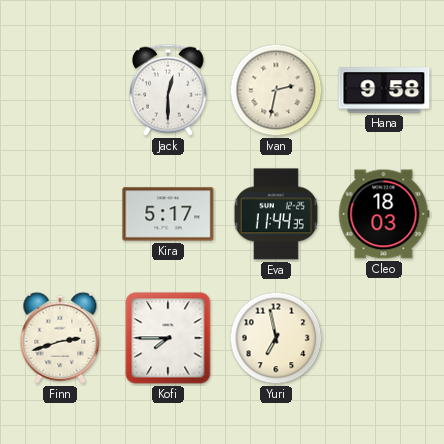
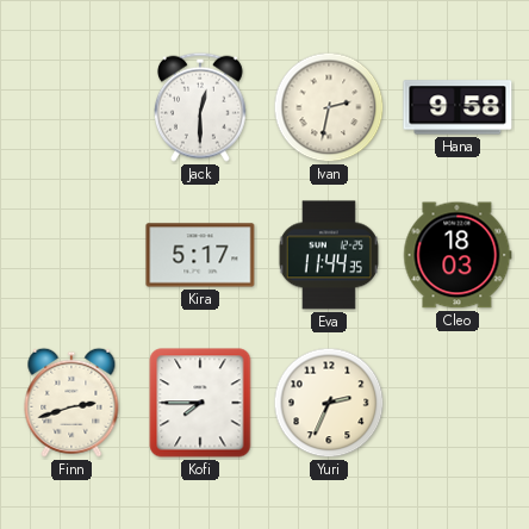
Yuri: 6:58 -> 2:34 (329, 403)
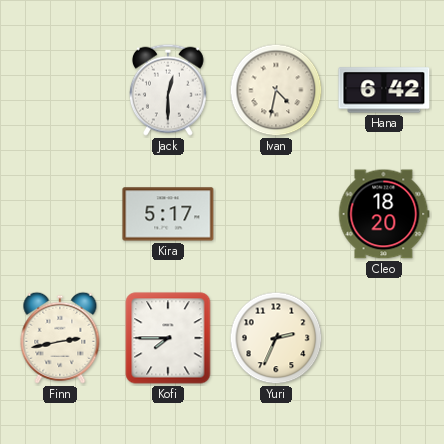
Ivan: 2:32 -> 4:32 (276, 90)
Hana: 9:58 -> 6:42 (384, 90)
Eva: 11:44 -> none (329, 255)
Cleo: 18:03 -> 18:20 (384, 214)
Finn: 2:42 -> 2:43 (60, 338)
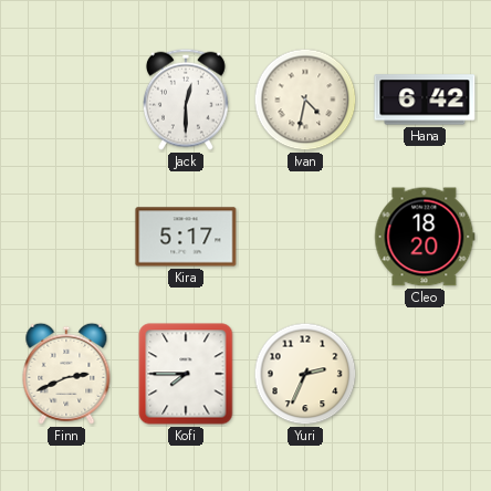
Finn: 2:43 -> 2:41 (66, 374)
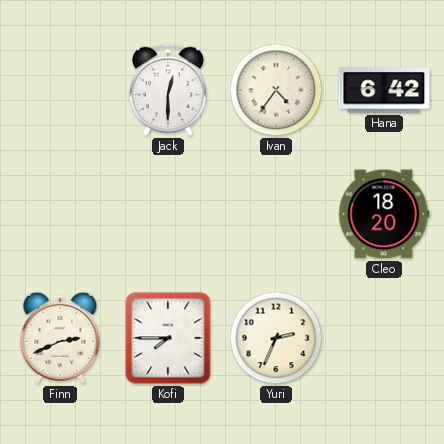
Ivan: 4:32 -> 4:36 (276, 90)
Kira: 5:17 -> none (186, 237)
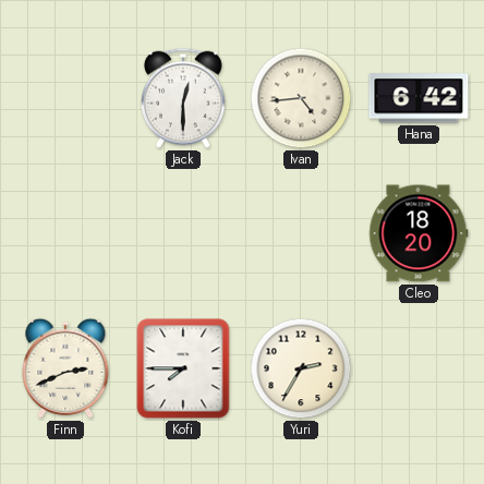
Ivan: 4:36 -> 4:44 (301, 98)
Yuri: 2:34 -> 2:35 (301, 368)
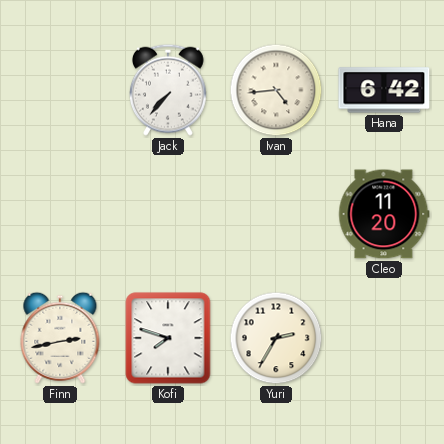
Jack: 12:30 -> 7:37 (168, 90)
Cleo: 18:20 -> 11:20 (384, 214)
Finn: 2:41 -> 2:43 (60, 338)
Kofi: 7:45 -> 7:48 (168, 338)
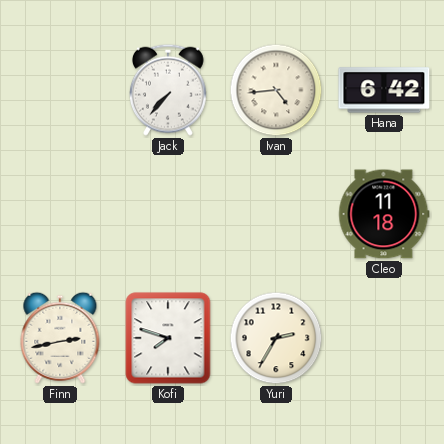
Cleo: 11:20 -> 11:18 (384, 214)
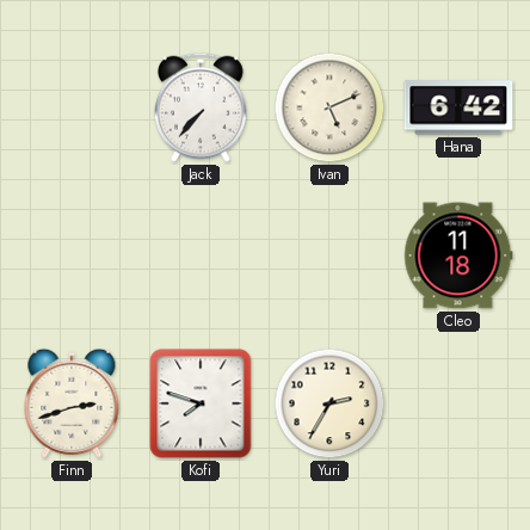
Ivan: 4:44 -> 5:11 (329, 107)
Finn: 2:43 -> 2:42 (72, 403)
